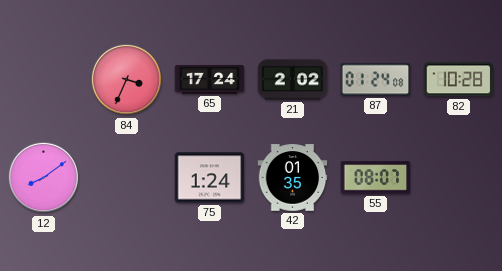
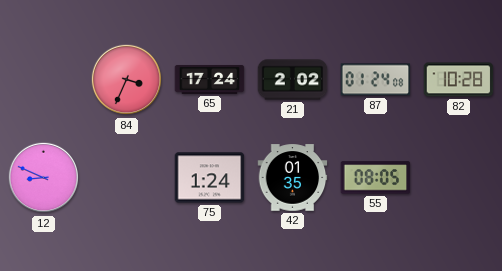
12: 8:09 -> 8:49 (44, 178)
55: 08:07 -> 08:05 (376, 178)
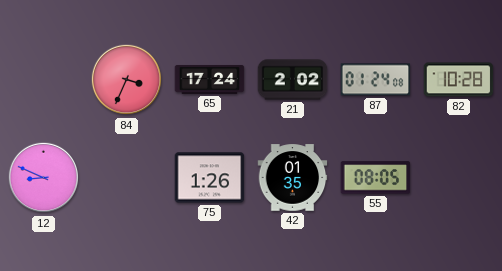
75: 1:24 -> 1:26 (210, 178)
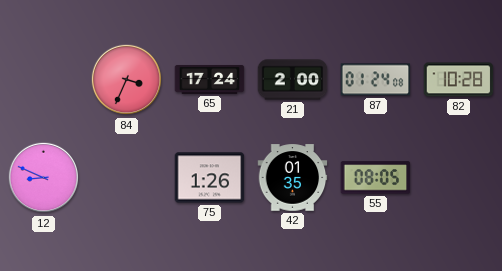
21: 2:02 -> 2:00 (293, 80)
